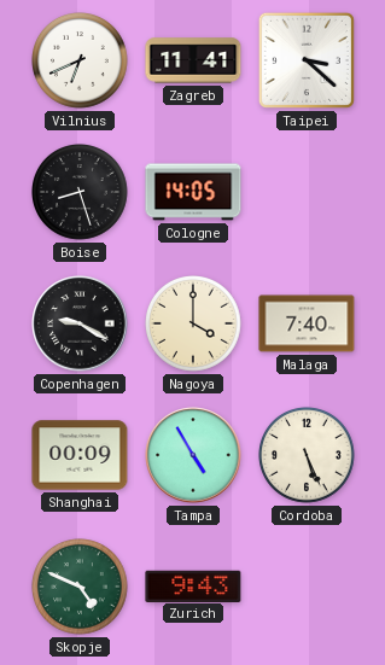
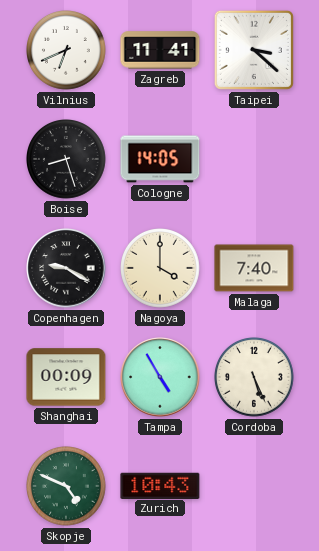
Zurich: 9:43 -> 10:43 (160, 485)
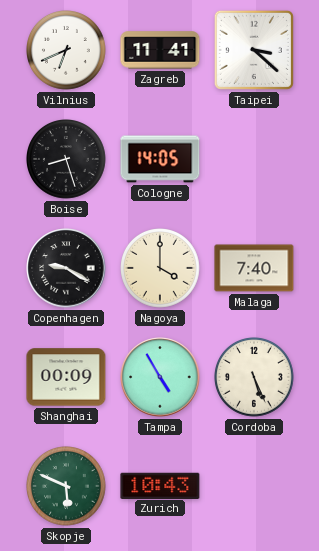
Skopje: 4:49 -> 5:49 (67, 487)
